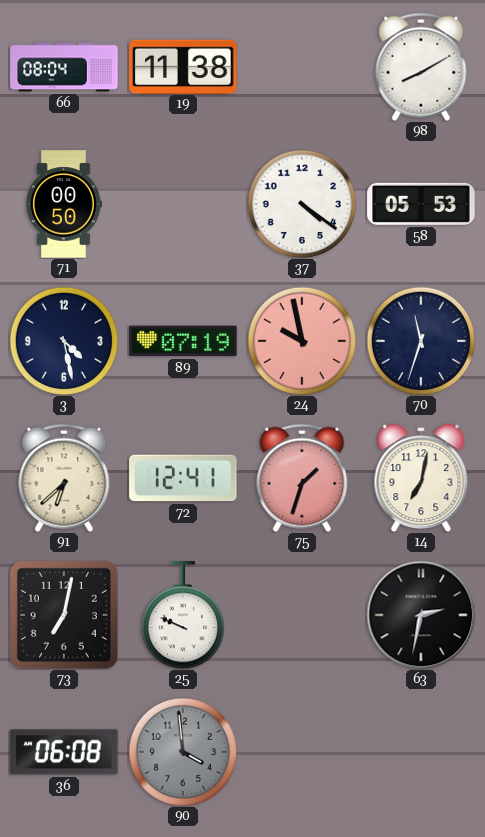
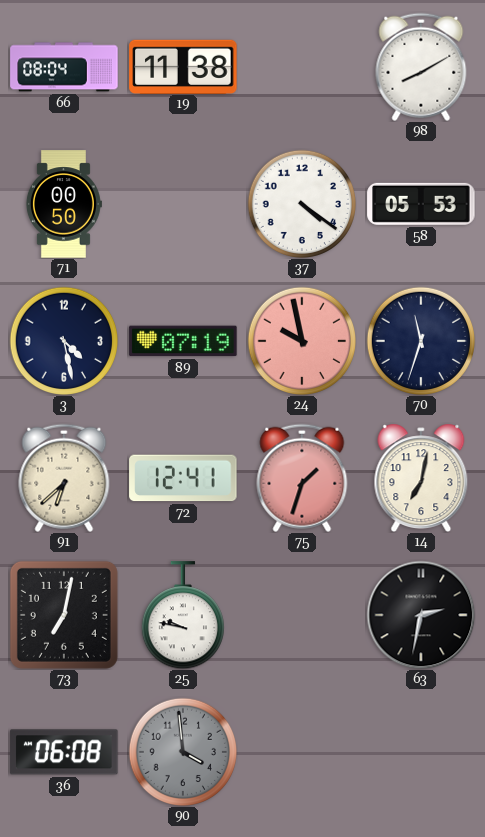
25: 9:49 -> 9:47 (183, 615)
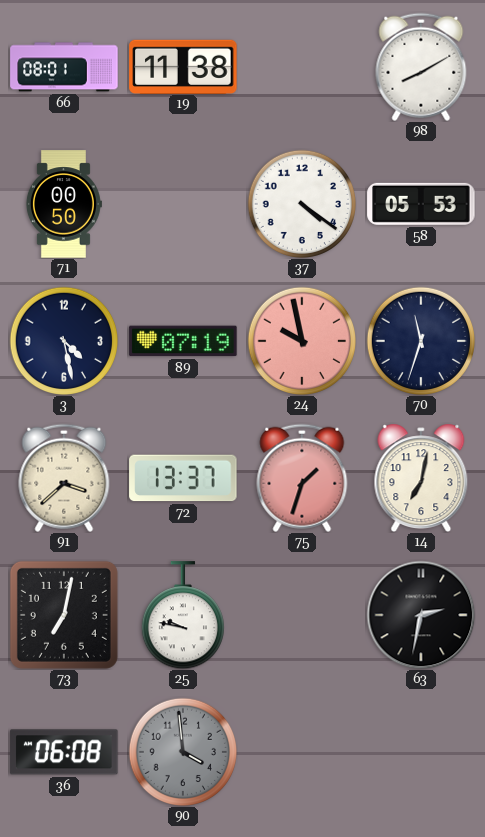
66: 08:04 -> 08:01 (64, 67)
91: 6:38 -> 3:38 (64, 478)
72: 12:41 -> 13:37 (183, 478)
